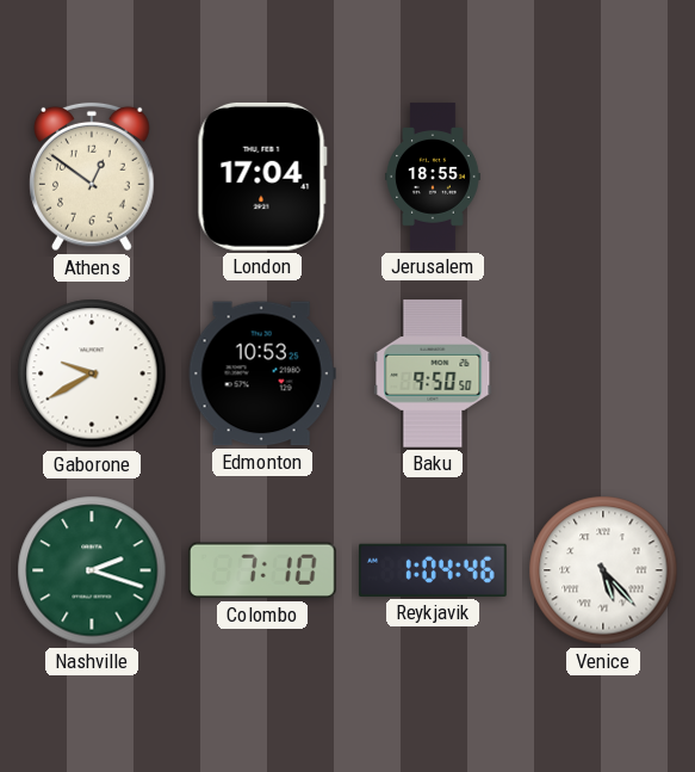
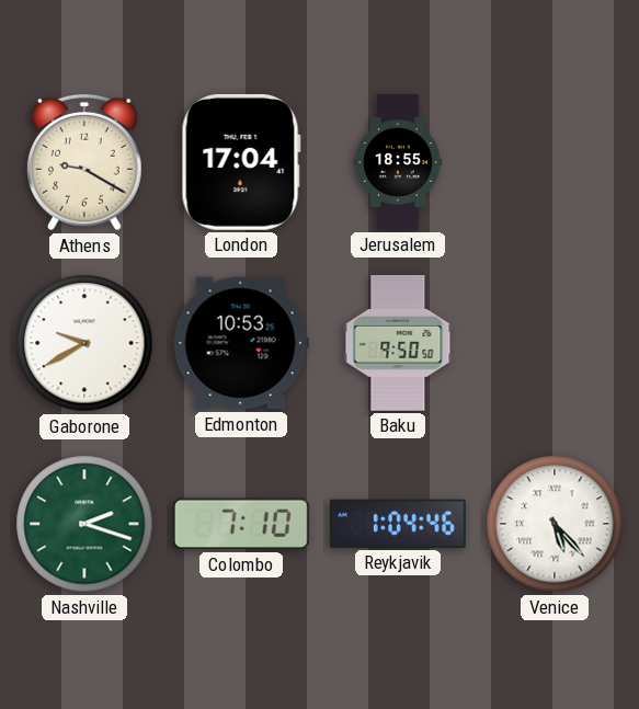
Athens: 12:51 -> 9:20 (84, 162)
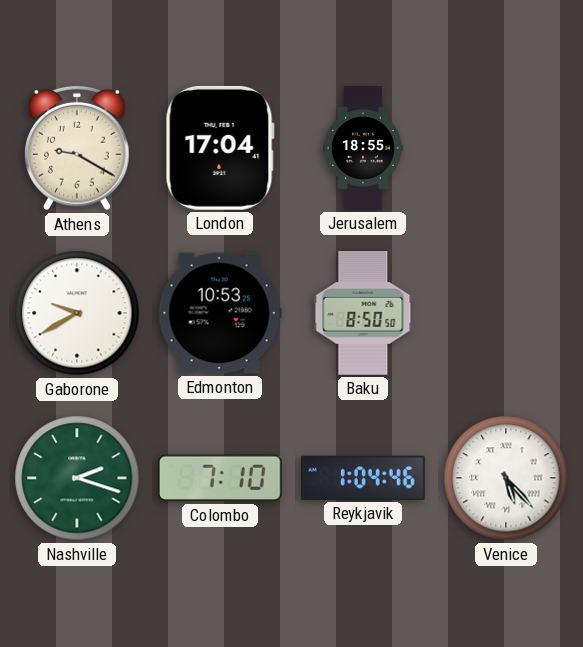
Baku: 9:50 -> 8:50 (363, 314)
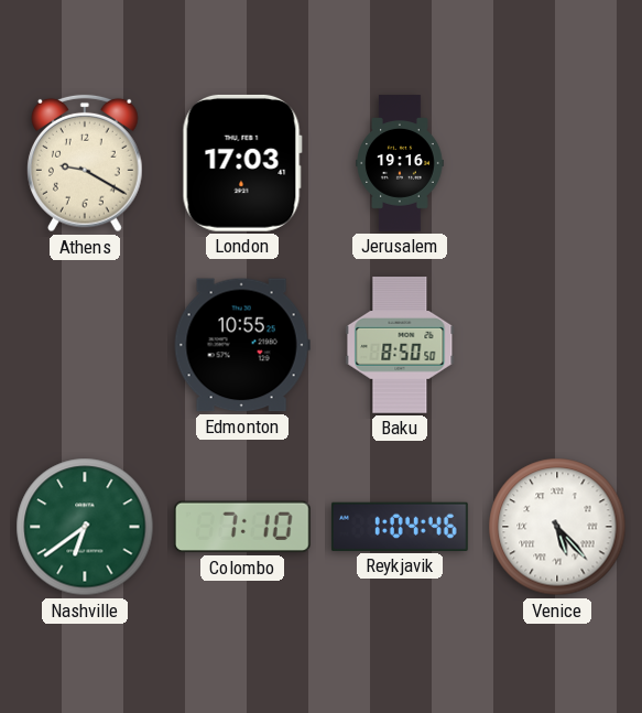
London: 17:04 -> 17:03 (242, 163)
Jerusalem: 18:55 -> 19:16 (401, 163)
Gaborone: 9:40 -> none (77, 313)
Edmonton: 10:53 -> 10:55 (242, 345)
Nashville: 2:18 -> 6:39 (85, 527)
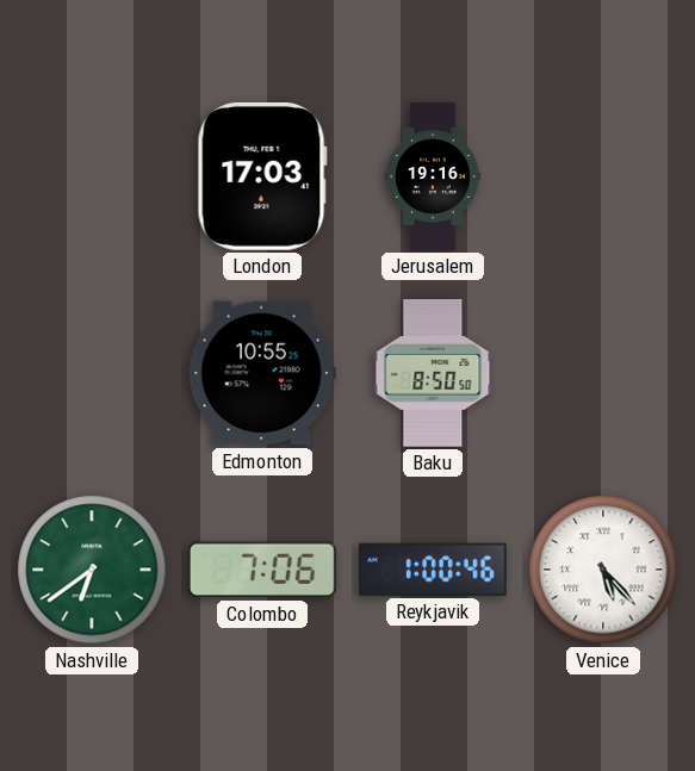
Athens: 9:20 -> none (85, 163)
Colombo: 7:10 -> 7:06 (262, 570)
Reykjavik: 1:04 -> 1:00 (433, 570)
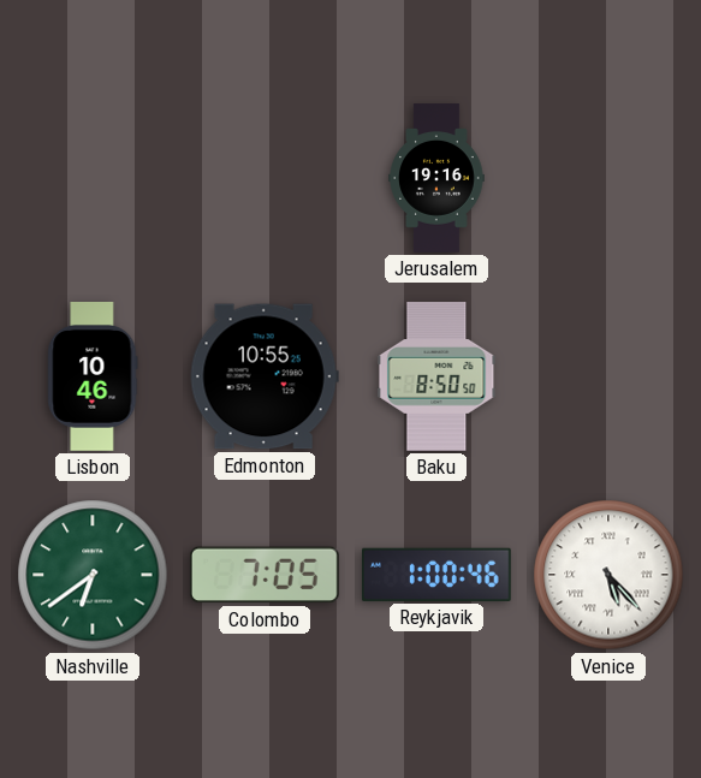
London: 17:03 -> none (262, 176)
Lisbon: none -> 10:46 (93, 376)
Colombo: 7:06 -> 7:05 (265, 575)
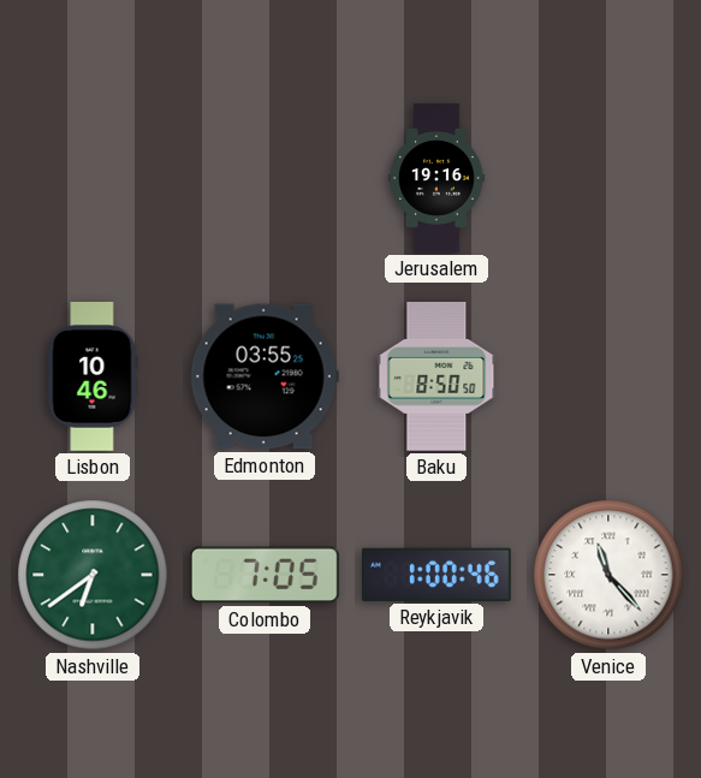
Edmonton: 10:55 -> 03:55 (265, 376)
Venice: 5:23 -> 11:23 (608, 575)
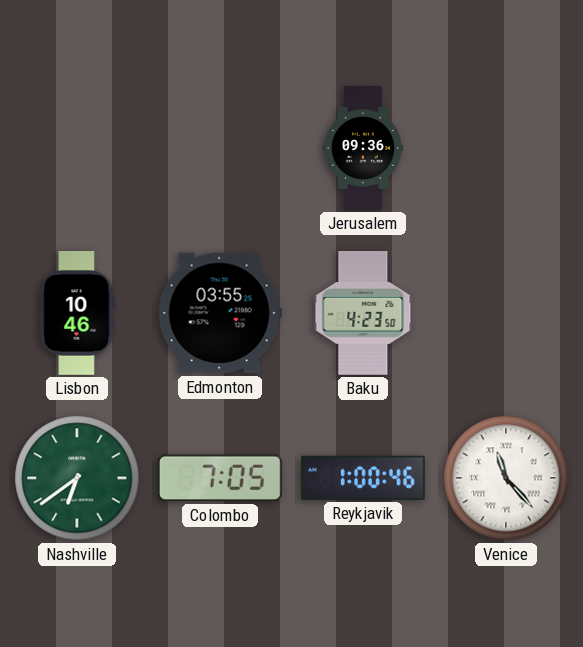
Jerusalem: 19:16 -> 09:36 (364, 148)
Baku: 8:50 -> 4:23 (363, 314)
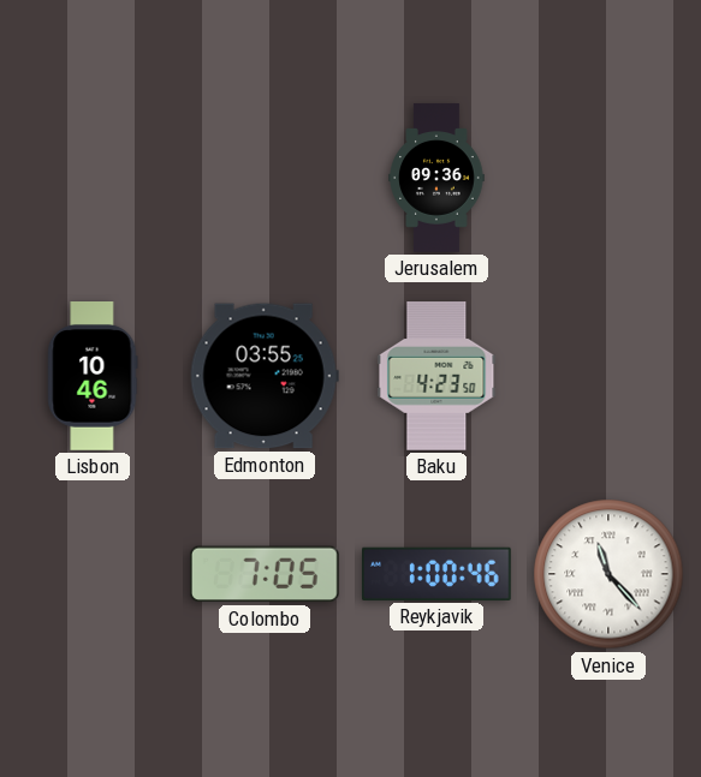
Nashville: 6:39 -> none (77, 478)
